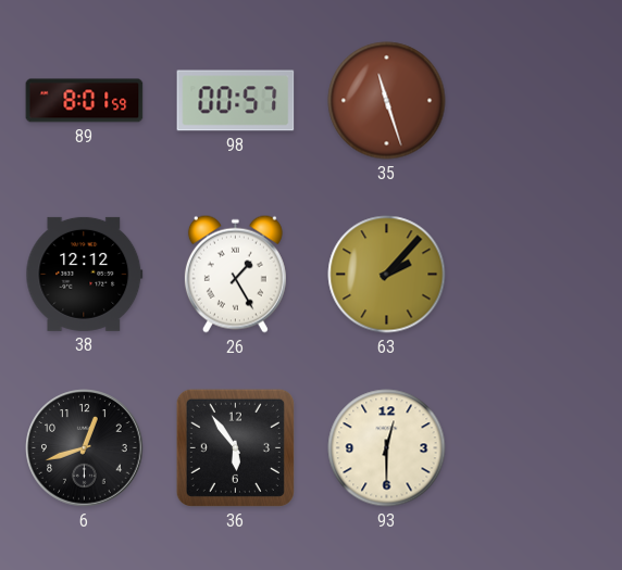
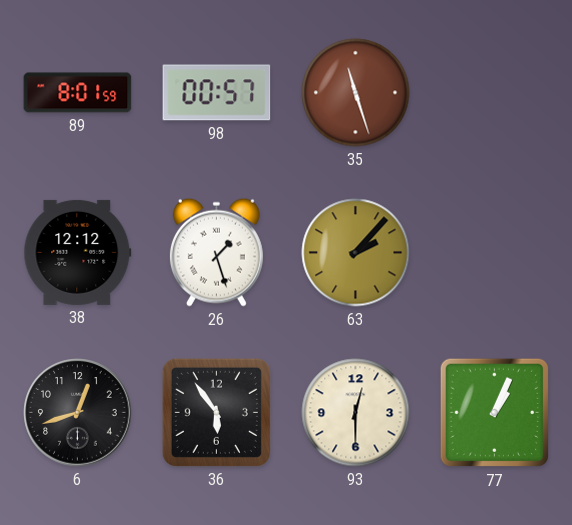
26: 1:25 -> 1:27 (216, 252)
77: none -> 1:04 (495, 413)
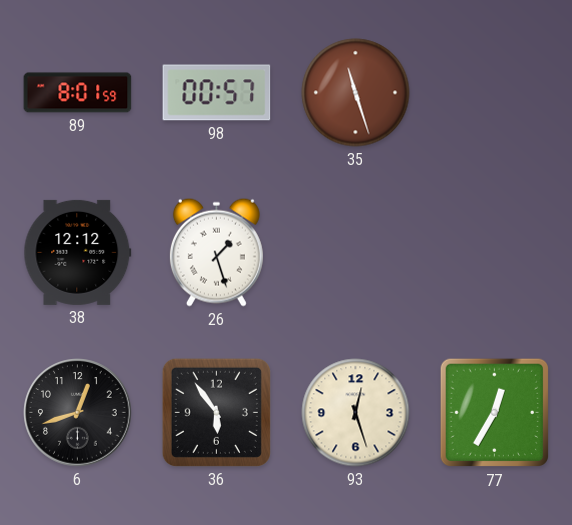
63: 2:07 -> none (356, 253)
93: 12:30 -> 12:27 (356, 413)
77: 1:04 -> 12:35 (495, 413)
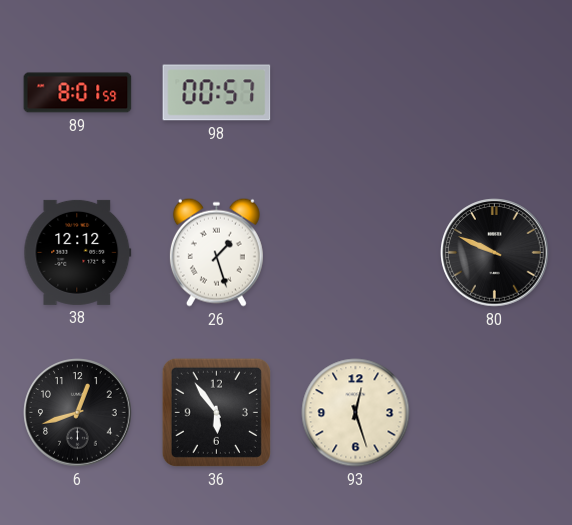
35: 11:27 -> none (356, 93)
80: none -> 9:49 (495, 253)
77: 12:35 -> none (495, 413)
